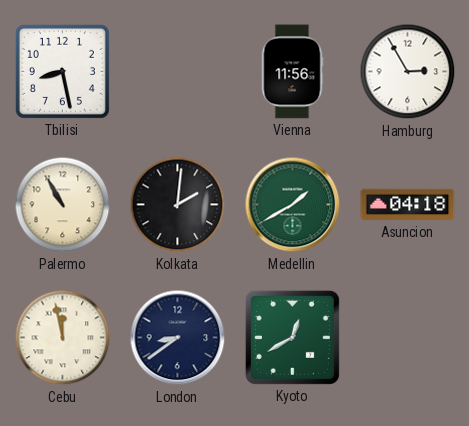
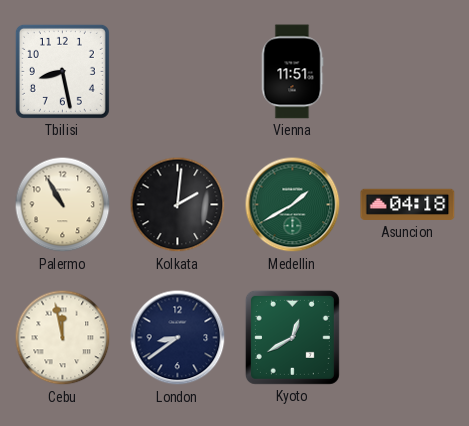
Vienna: 11:56 -> 11:51 (292, 72)
Hamburg: 2:55 -> none (408, 72)
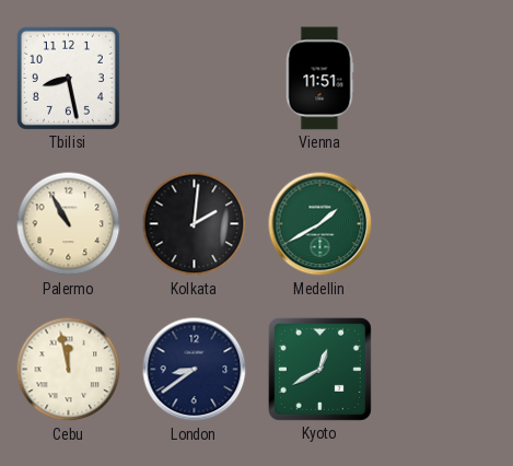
Asuncion: 04:18 -> none (408, 205)
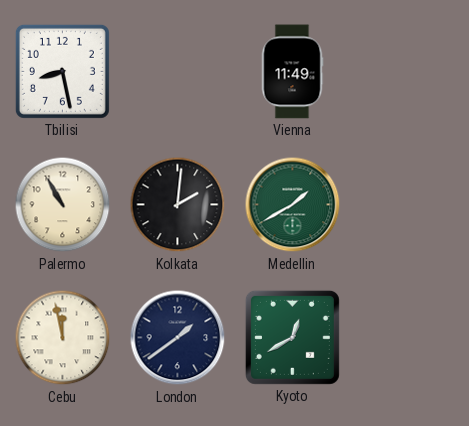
Vienna: 11:51 -> 11:49 (292, 72)
London: 8:39 -> 1:39 (178, 338)
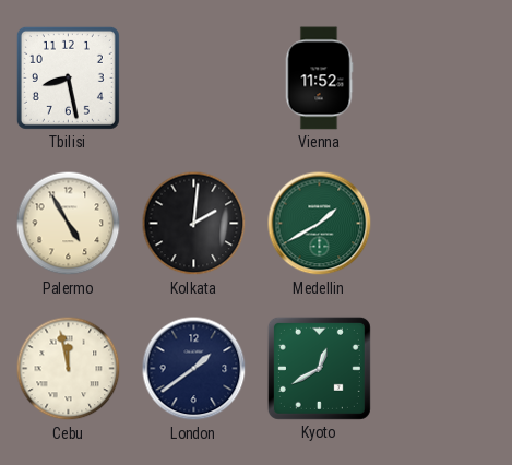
Vienna: 11:49 -> 11:52 (319, 79)
Palermo: 10:55 -> 4:55 (69, 224)
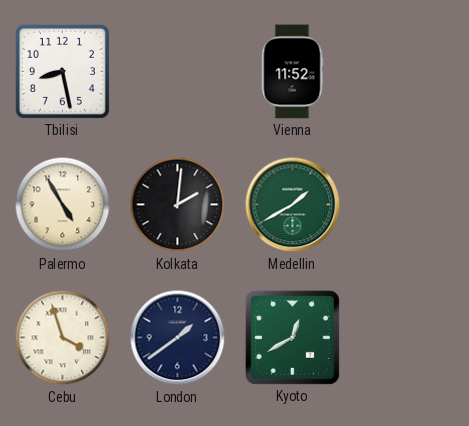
Cebu: 11:58 -> 3:57 (63, 338)
